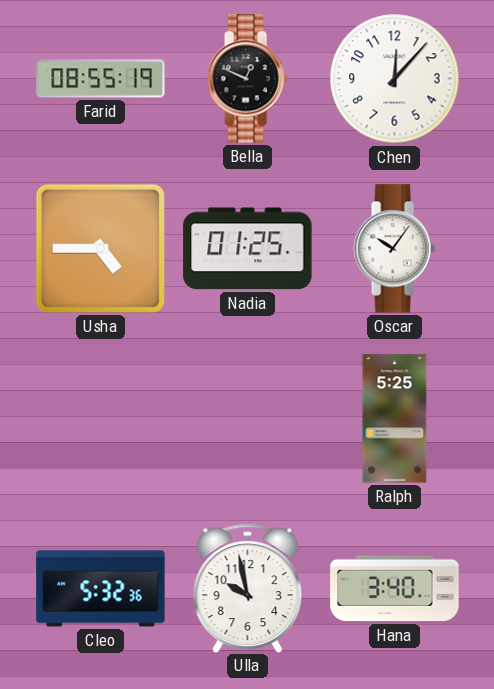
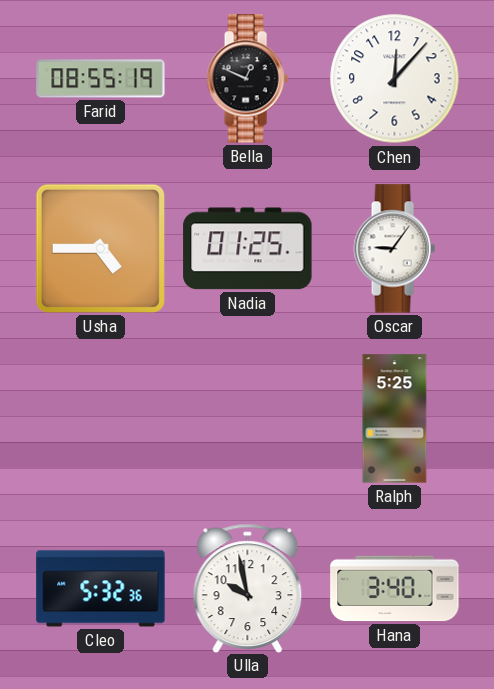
Oscar: 10:06 -> 9:06 (394, 249)
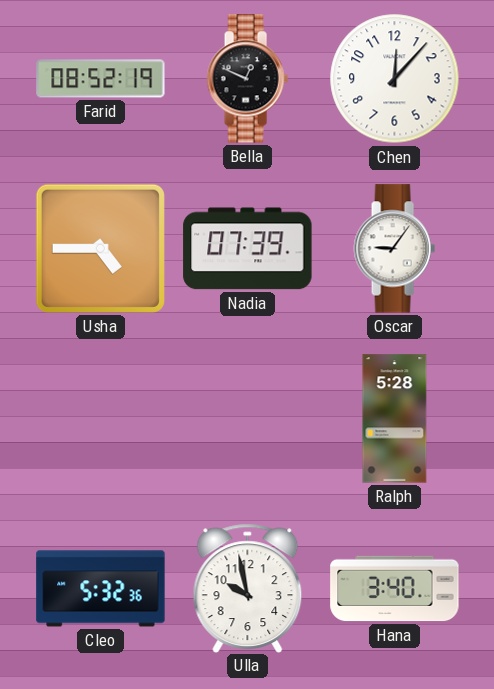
Farid: 08:55 -> 08:52 (101, 79)
Nadia: 01:25 -> 07:39 (248, 249)
Ralph: 5:25 -> 5:28 (395, 419)
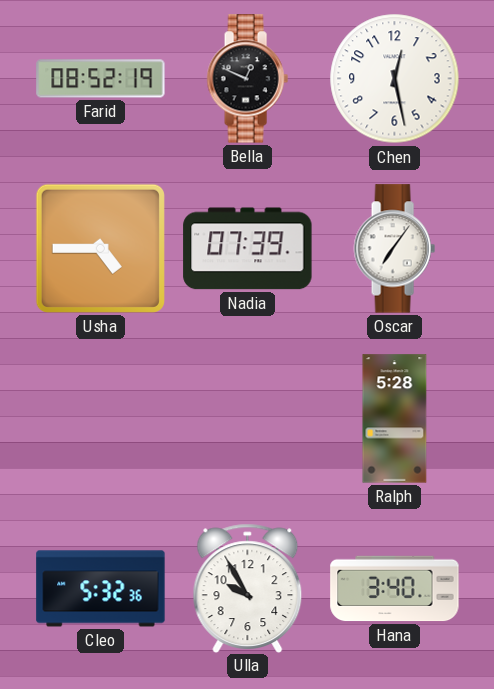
Chen: 12:07 -> 12:28 (395, 79)
Oscar: 9:06 -> 7:06 (394, 249)
Ulla: 9:58 -> 9:55 (248, 588)
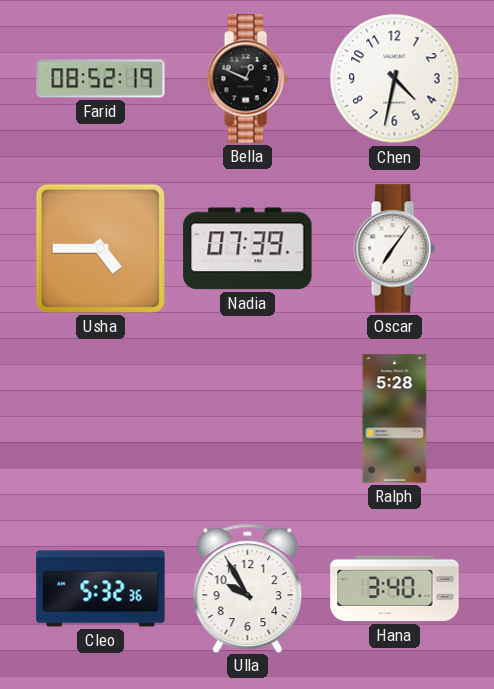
Chen: 12:28 -> 4:32 (395, 79)
